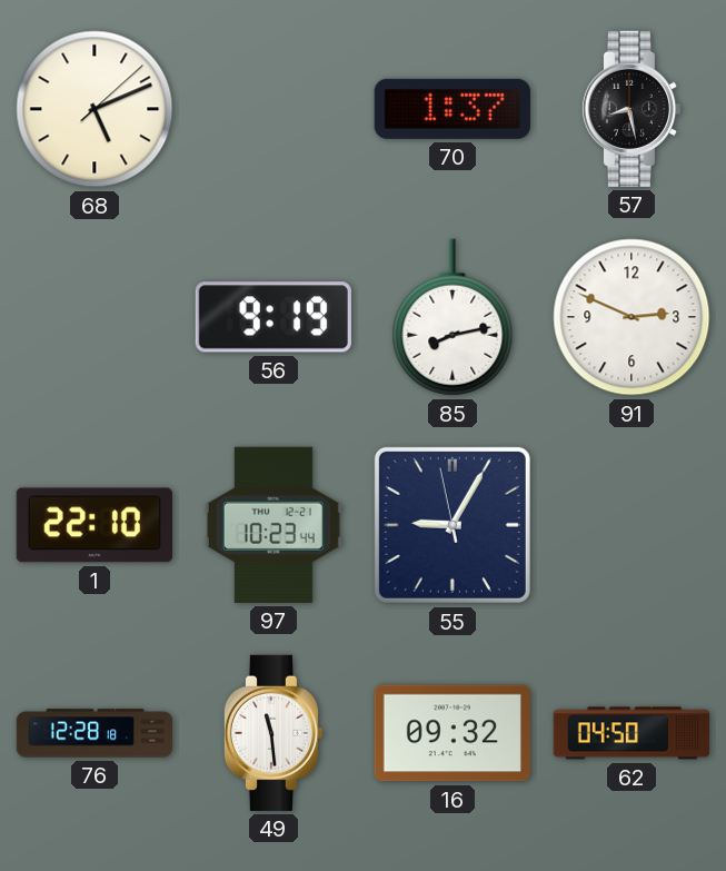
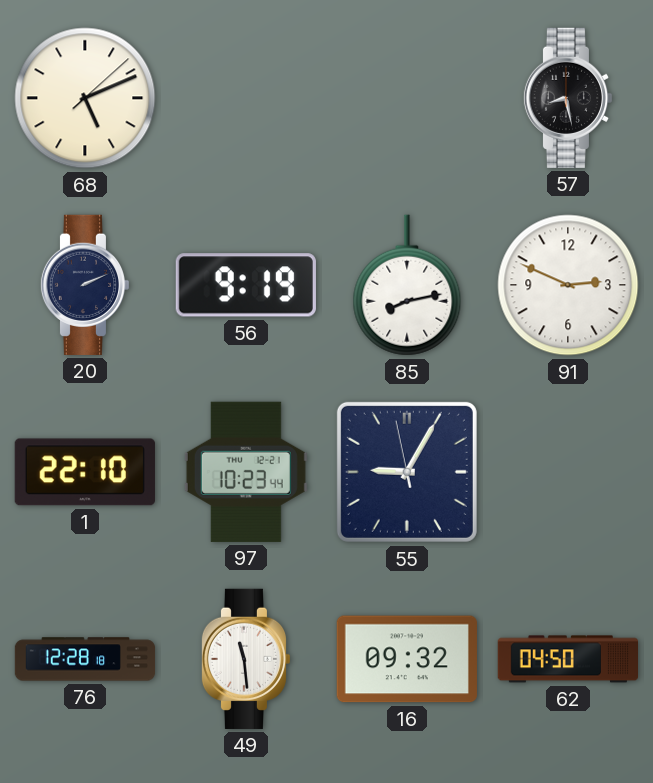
70: 1:37 -> none (452, 109)
20: none -> 2:11 (85, 285)
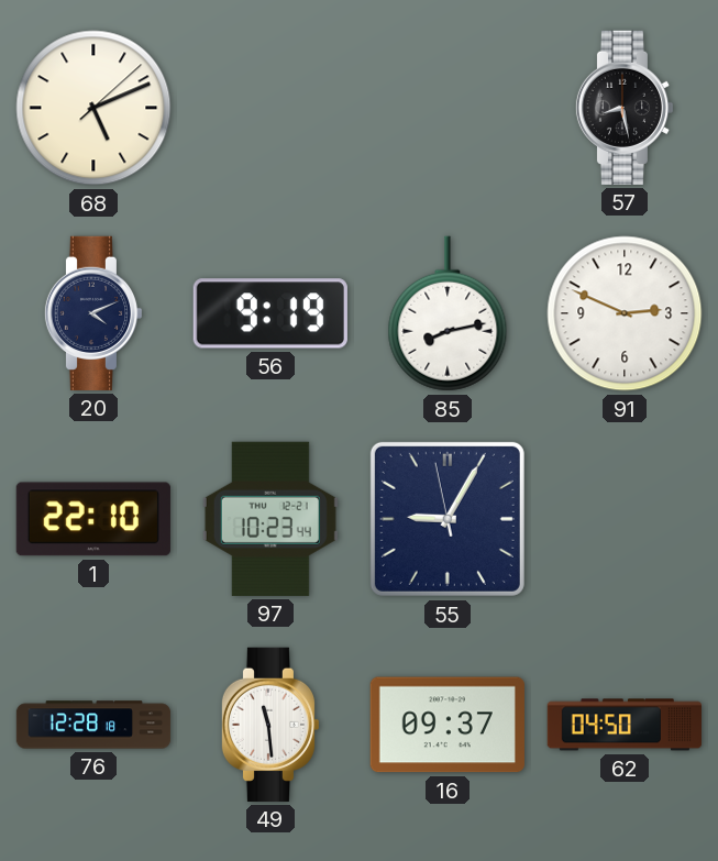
20: 2:11 -> 4:11 (93, 313)
16: 09:32 -> 09:37 (448, 725)
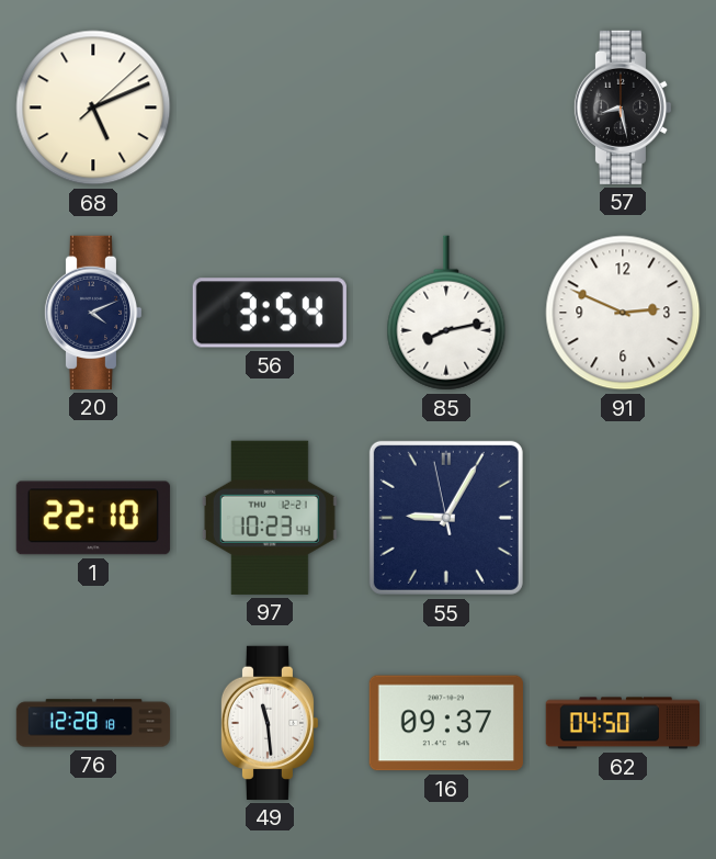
56: 9:19 -> 3:54 (270, 313)
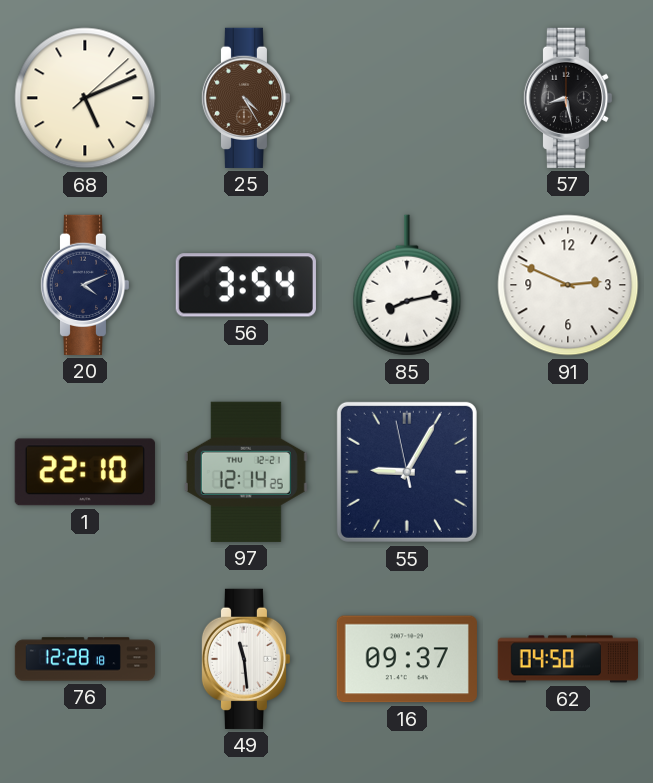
25: none -> 4:25 (246, 98)
97: 10:23 -> 12:14 (246, 472)
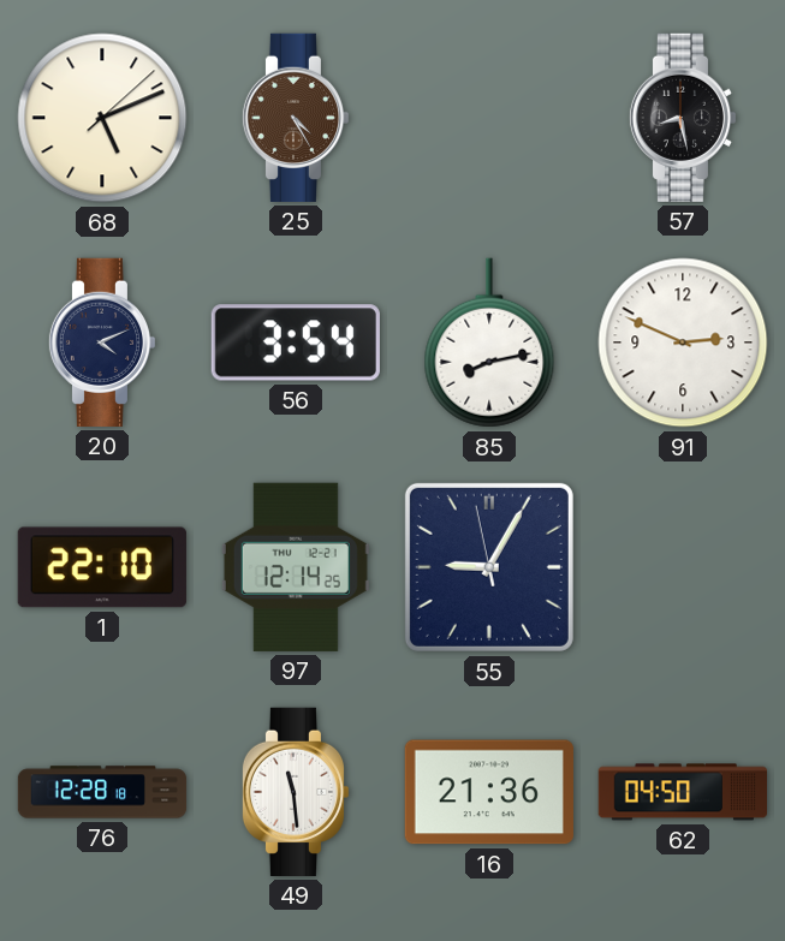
16: 09:37 -> 21:36 (489, 792)
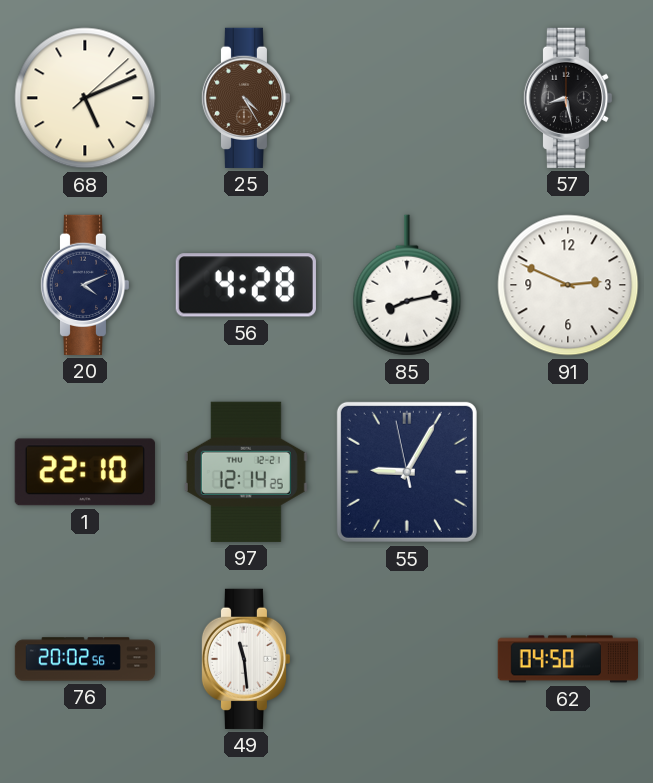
56: 3:54 -> 4:28 (246, 285)
76: 12:28 -> 20:02 (85, 659)
16: 21:36 -> none (489, 792)
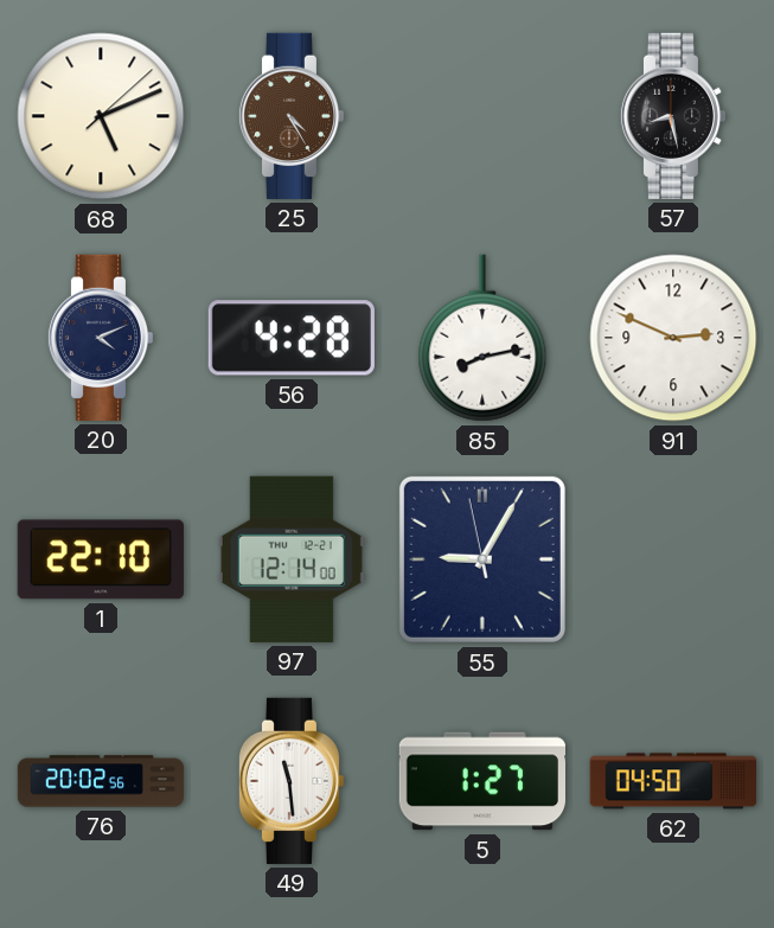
97: 12:14:25 -> 12:14:00 (292, 559)
5: none -> 1:27 (481, 781)
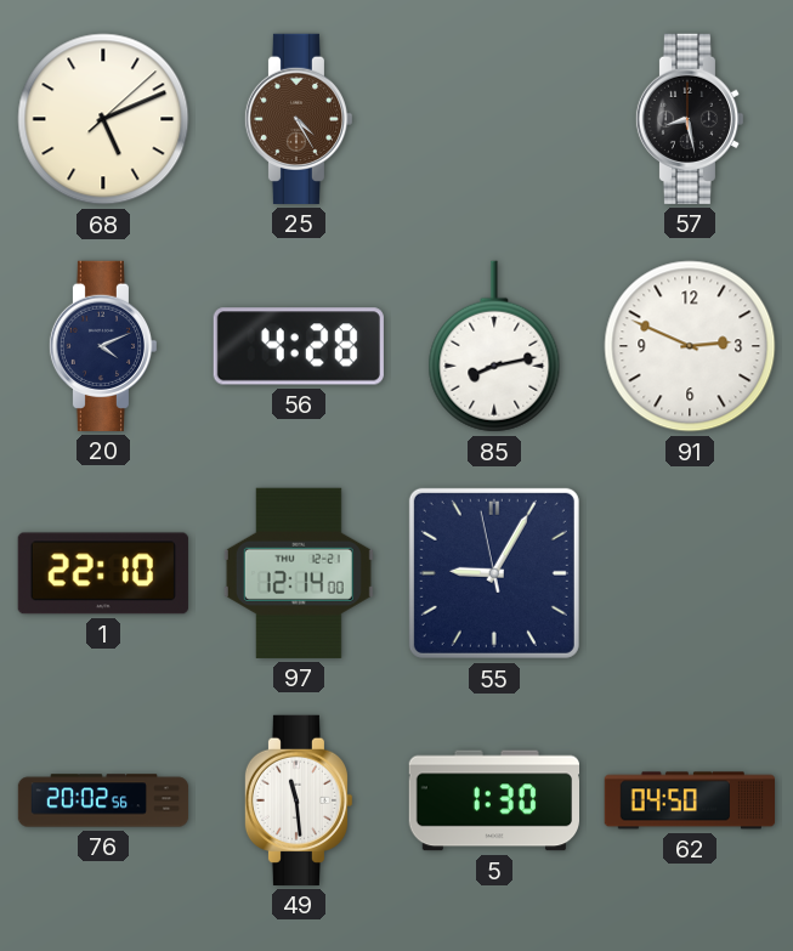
5: 1:27 -> 1:30 (493, 800)
